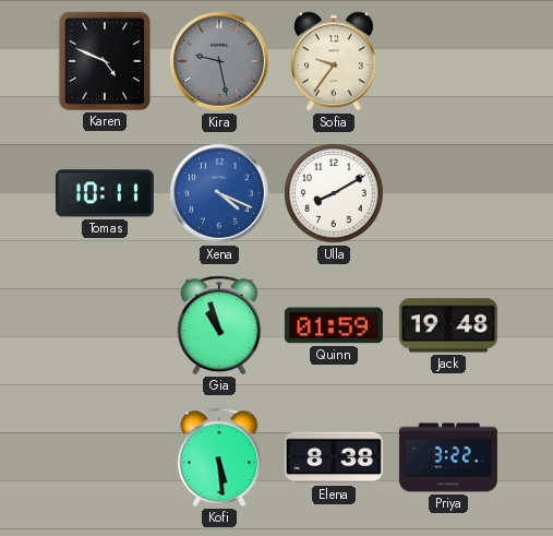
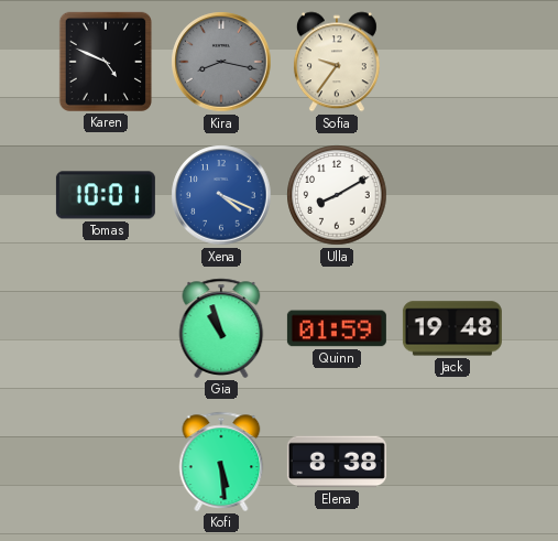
Kira: 9:28 -> 8:17 (221, 62)
Tomas: 10:11 -> 10:01 (106, 195)
Priya: 3:22 -> none (448, 457)
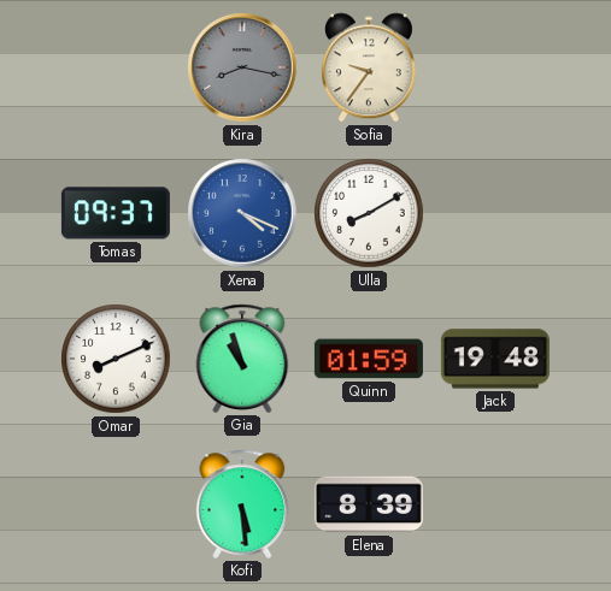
Karen: 4:49 -> none (106, 62)
Tomas: 10:01 -> 09:37 (116, 213)
Omar: none -> 8:11 (116, 359)
Elena: 8:38 -> 8:39 (369, 504)
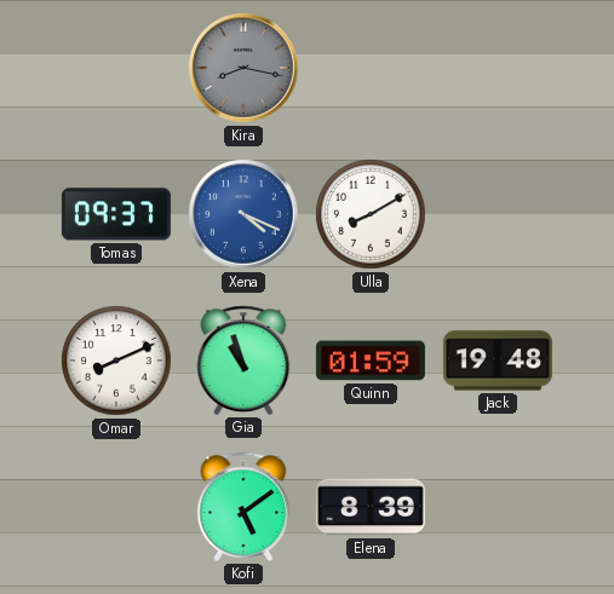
Sofia: 9:36 -> none (369, 67)
Kofi: 5:29 -> 5:09 (243, 507)
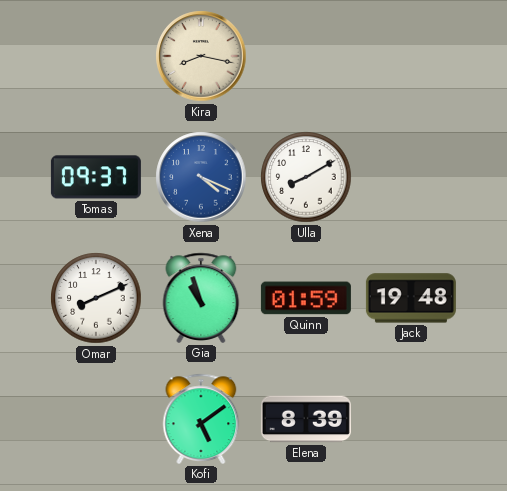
Kira dial: grey -> cream (201, 56)
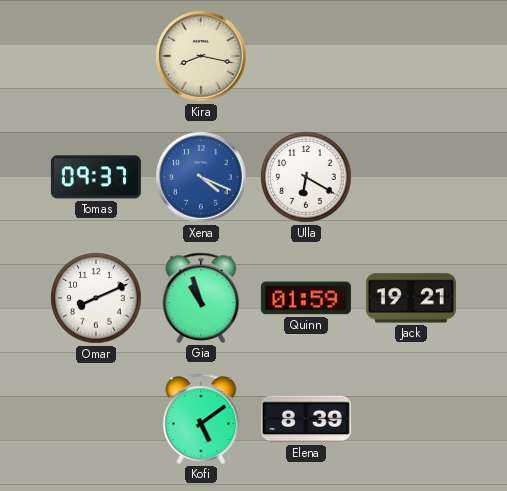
Ulla: 8:10 -> 6:20 (306, 177)
Jack: 19:48 -> 19:21 (411, 298)
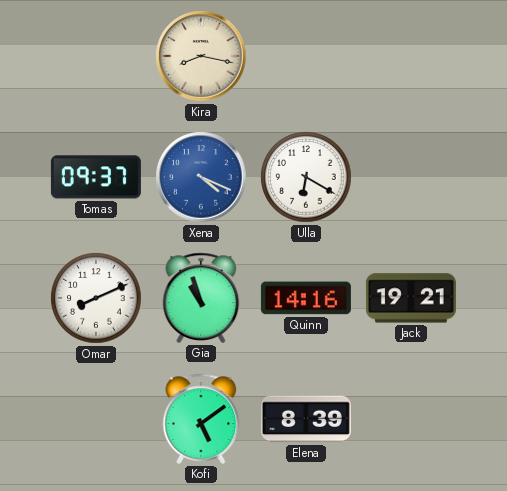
Quinn: 01:59 -> 14:16 (306, 298)
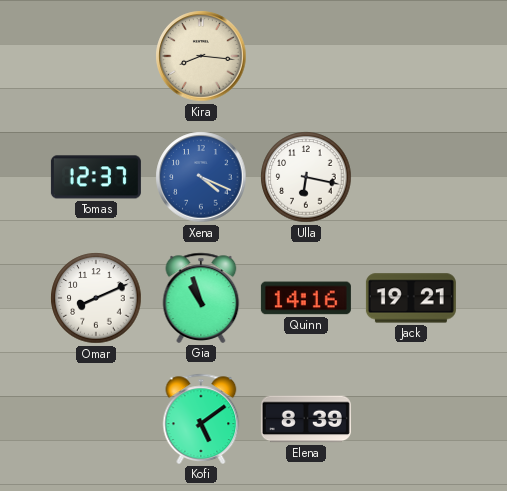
Kira: 8:17 -> 8:16 (201, 56)
Tomas: 09:37 -> 12:37 (96, 177)
Ulla: 6:20 -> 6:17 (306, 177)
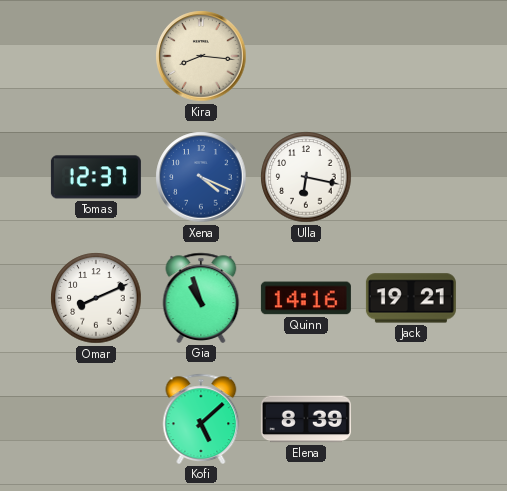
Kofi: 5:09 -> 5:08 (201, 419)
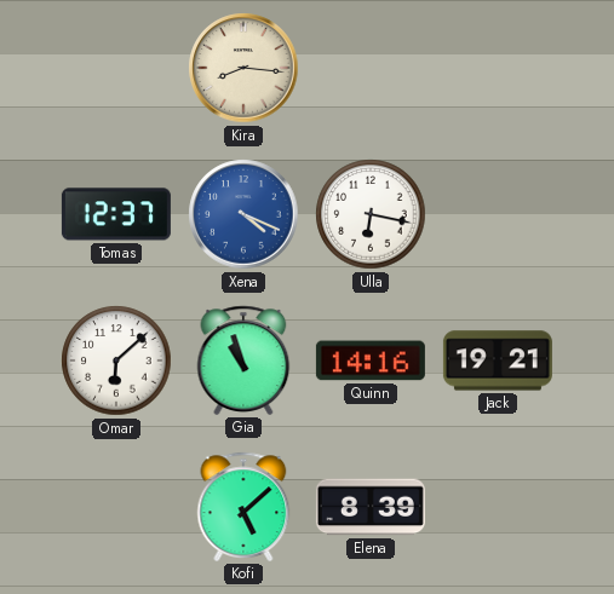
Omar: 8:11 -> 6:08 (116, 361)
